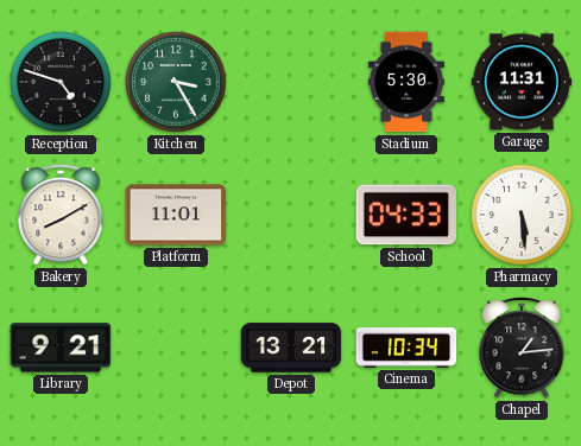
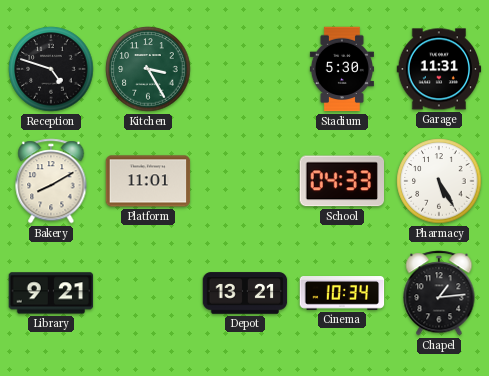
Pharmacy: 5:29 -> 5:25 (439, 181)
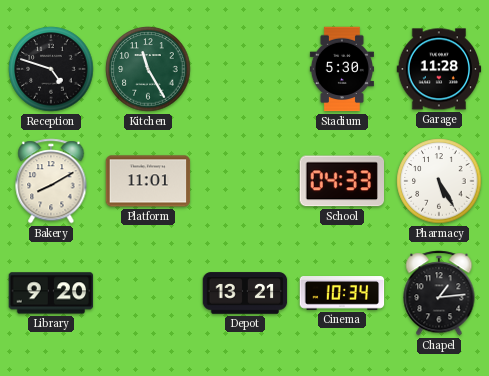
Kitchen: 3:25 -> 11:25 (148, 69)
Garage: 11:31 -> 11:28 (439, 69)
Library: 9:21 -> 9:20 (51, 293)
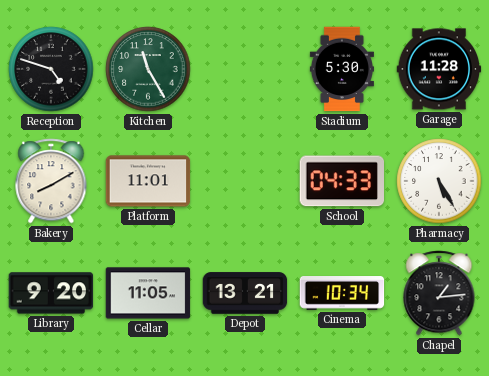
Cellar: none -> 11:05 (148, 293)
